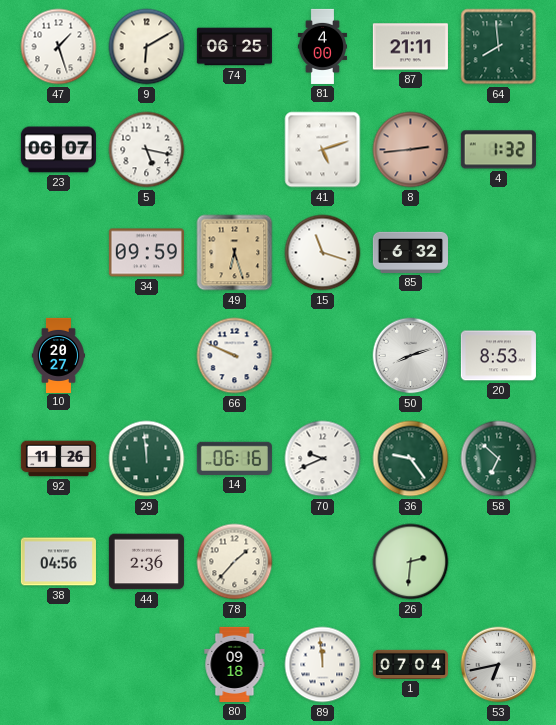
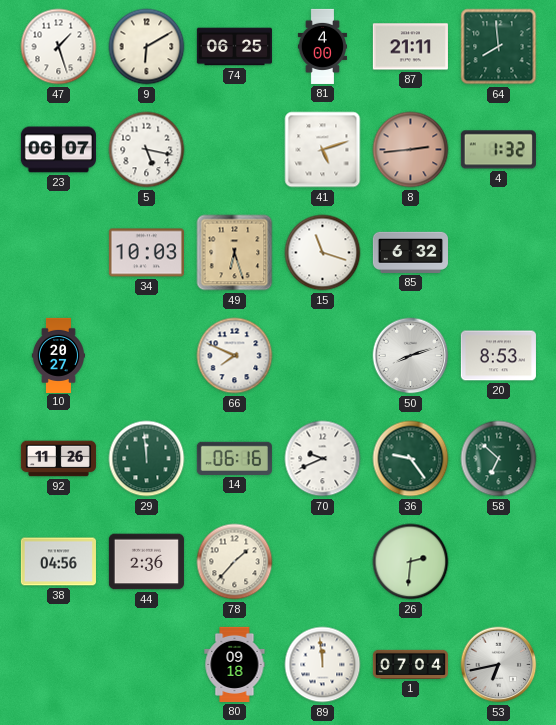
34: 09:59 -> 10:03 (146, 253)
66: 9:49 -> 7:49 (235, 356)
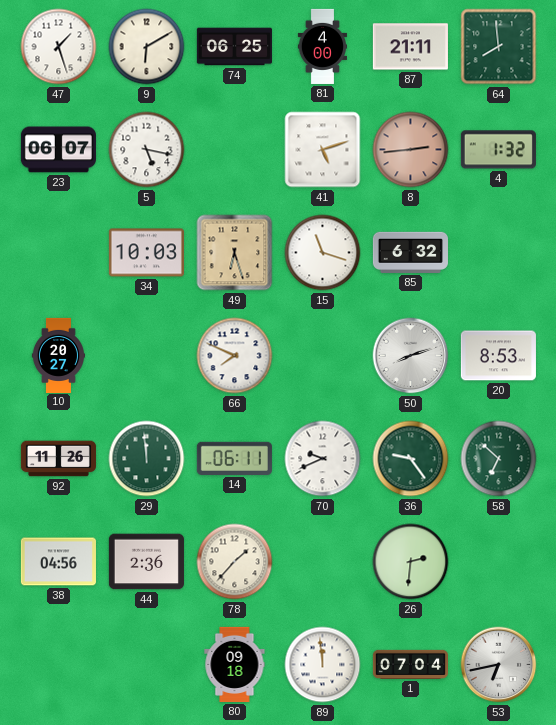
14: 06:16 -> 06:11 (234, 458)
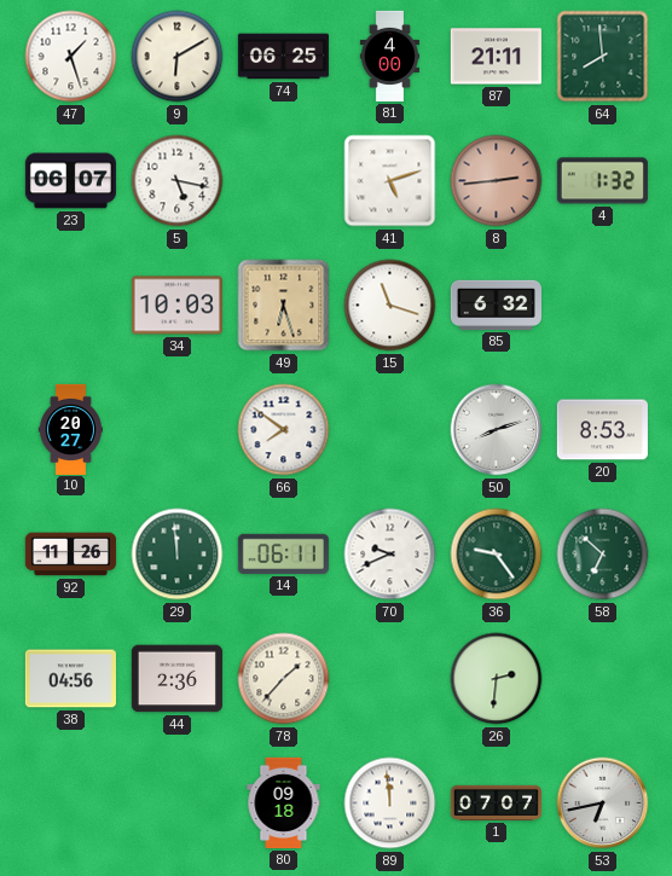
66: 7:49 -> 7:51 (284, 430)
1: 07:04 -> 07:07 (496, 802)
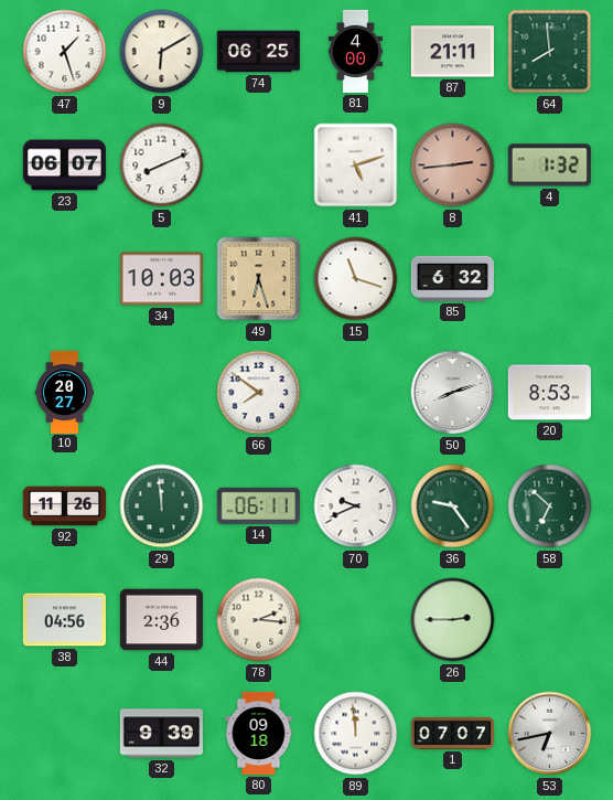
5: 5:17 -> 8:11 (162, 166)
78: 1:37 -> 2:16 (259, 620)
26: 2:31 -> 2:45 (453, 620)
32: none -> 9:39 (161, 734)
